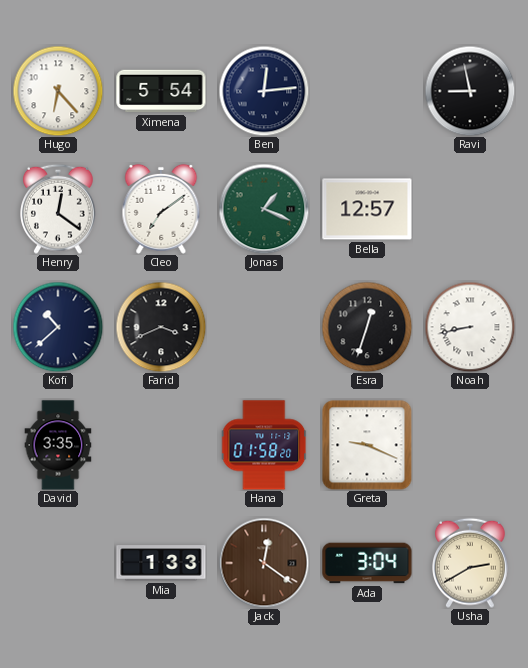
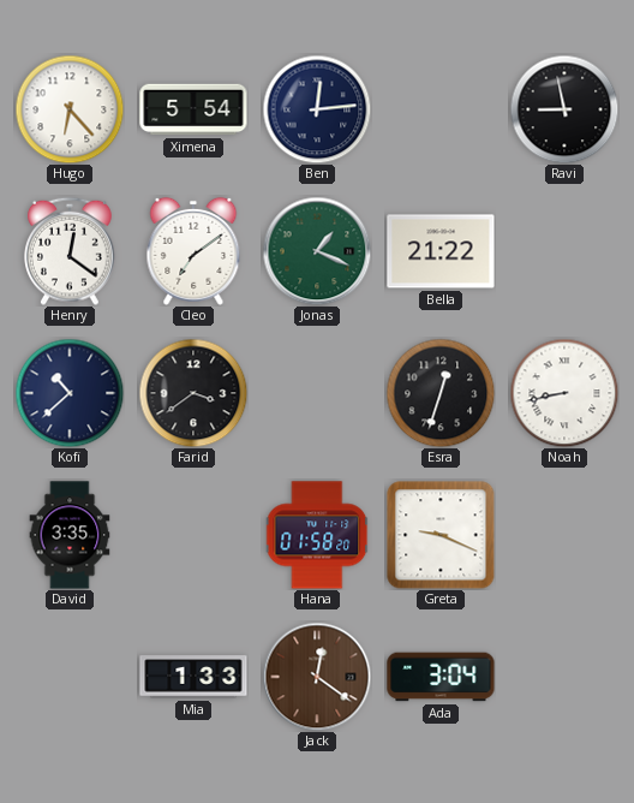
Bella: 12:57 -> 21:22 (441, 251)
Farid: 3:41 -> 3:39 (193, 393)
Usha: 2:40 -> none (471, 563)
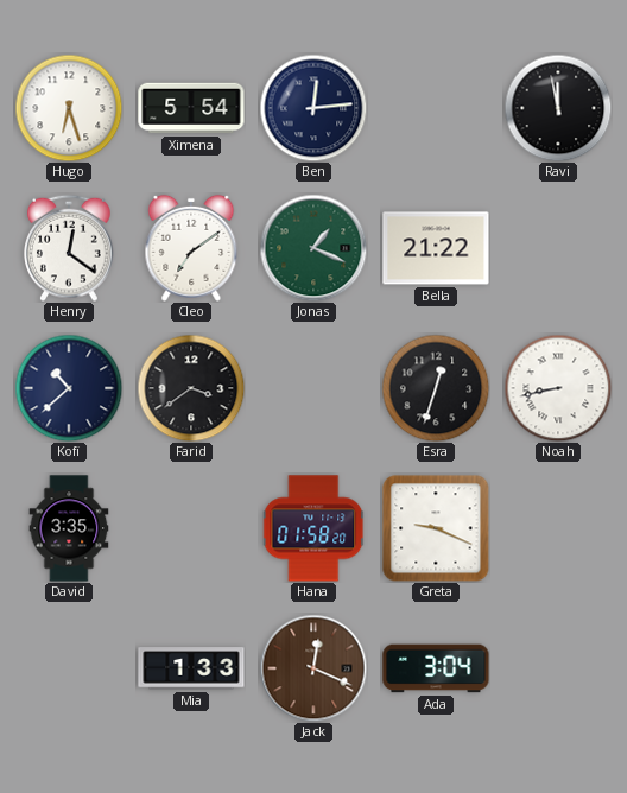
Hugo: 6:23 -> 6:27 (69, 108)
Ravi: 8:58 -> 11:58 (558, 108)
Jack: 12:21 -> 12:19 (313, 668)
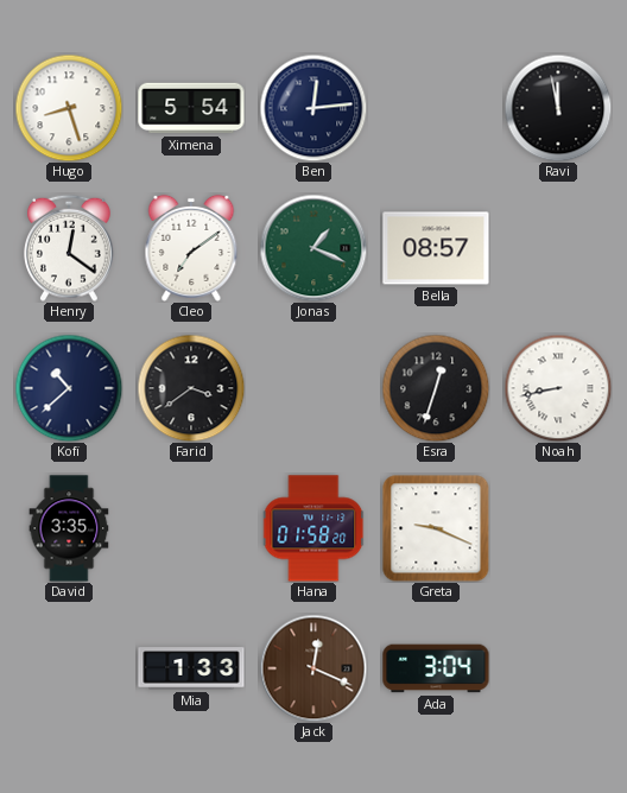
Hugo: 6:27 -> 8:27 (69, 108)
Bella: 21:22 -> 08:57 (436, 248)
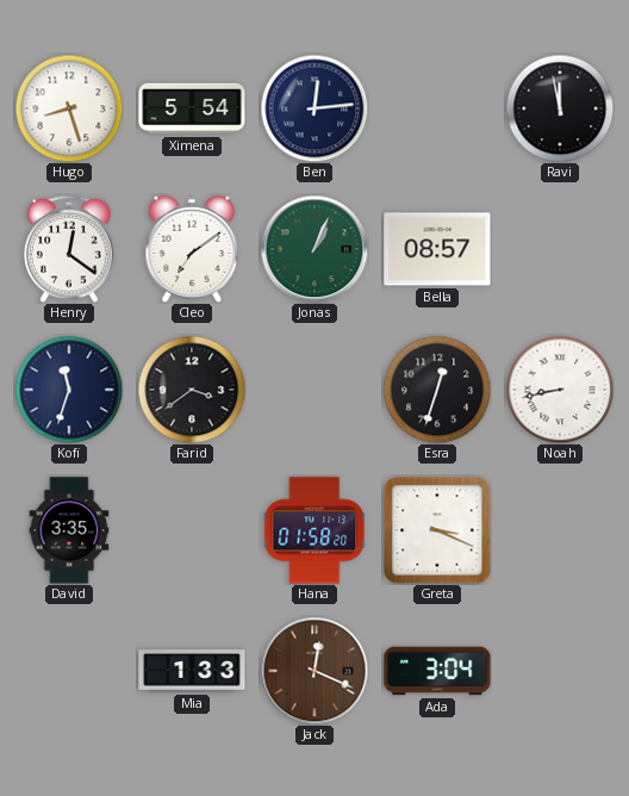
Jonas: 1:19 -> 1:04 (314, 249)
Kofi: 10:38 -> 11:33 (69, 390)
Greta: 9:19 -> 3:19 (437, 530)
